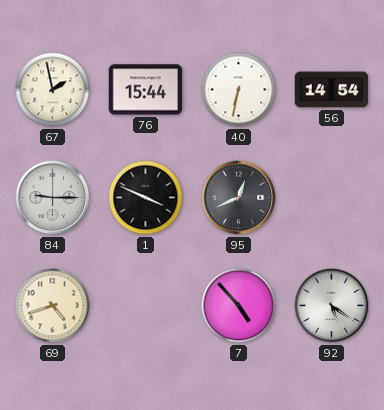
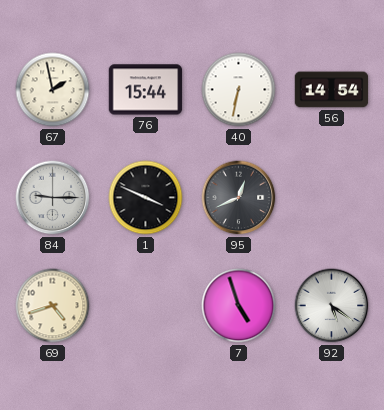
7: 4:53 -> 4:57 (239, 306)
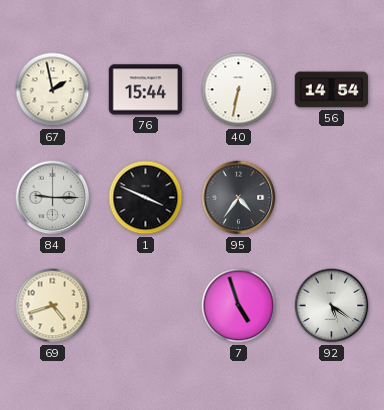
95: 12:41 -> 4:36 (239, 198)
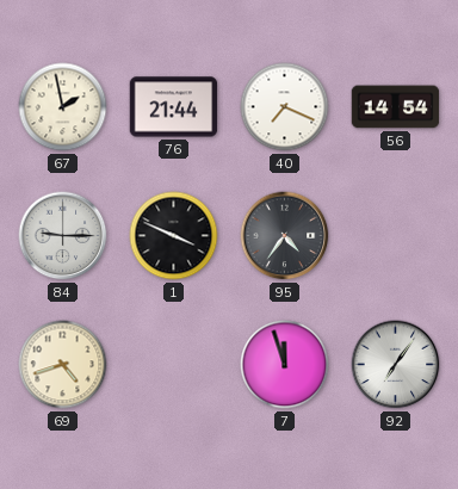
76: 15:44 -> 21:44 (174, 107)
40: 6:32 -> 7:19 (285, 107)
7: 4:57 -> 11:57 (285, 365)
92: 5:21 -> 7:06 (396, 365)
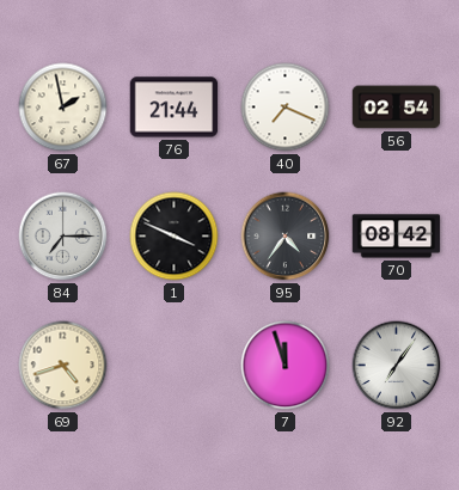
56: 14:54 -> 02:54 (397, 108)
84: 9:15 -> 7:15 (63, 237)
70: none -> 08:42 (397, 237)
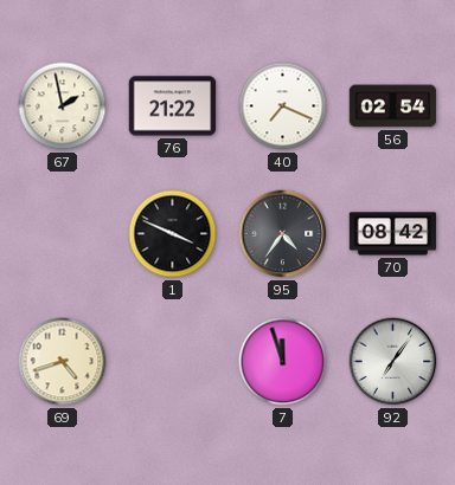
76: 21:44 -> 21:22 (173, 106)
84: 7:15 -> none (63, 237)
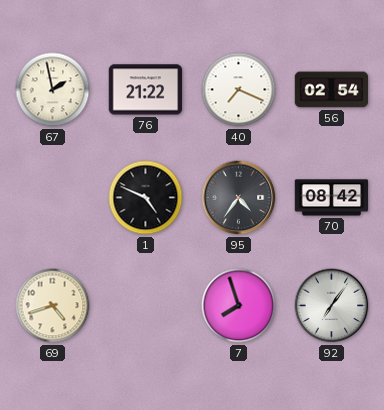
1: 3:49 -> 4:49 (146, 198)
7: 11:57 -> 7:57 (239, 306)
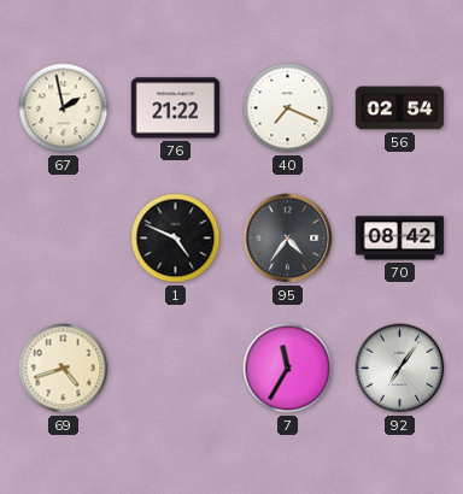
7: 7:57 -> 11:35 (288, 369)
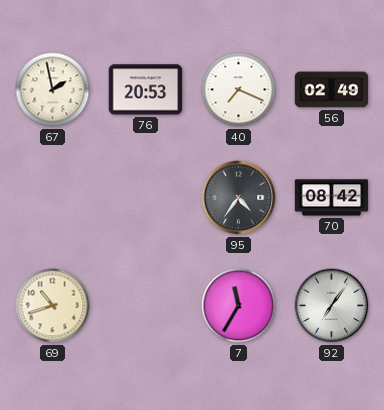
76: 21:22 -> 20:53 (146, 90)
56: 02:54 -> 02:49 (332, 90)
1: 4:49 -> none (176, 239)
69: 4:42 -> 10:42 (53, 306)
